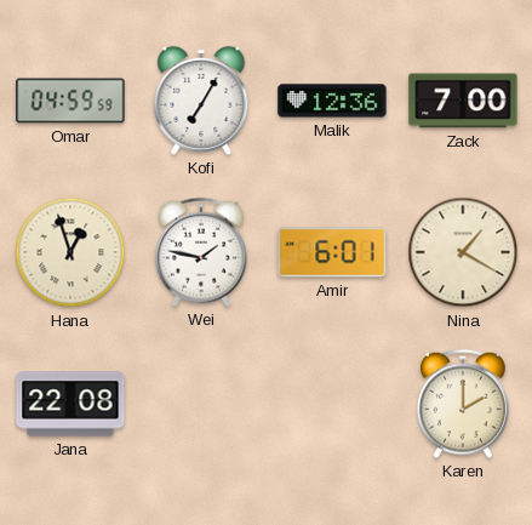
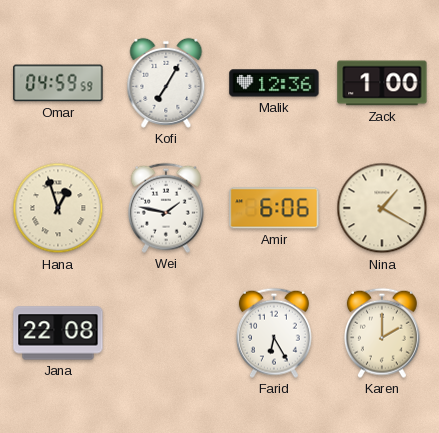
Zack: 7:00 -> 1:00 (382, 83)
Amir: 6:01 -> 6:06 (274, 208)
Farid: none -> 6:25 (274, 333)
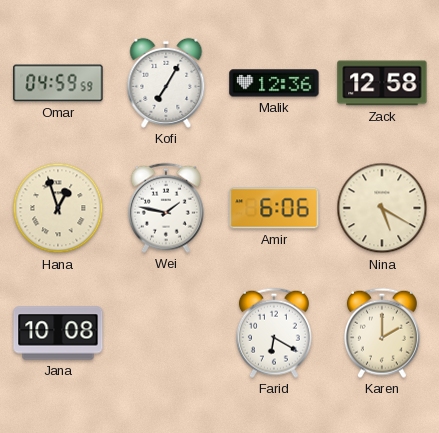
Zack: 1:00 -> 12:58 (382, 83)
Nina: 1:20 -> 5:20 (382, 208)
Jana: 22:08 -> 10:08 (58, 333)
Farid: 6:25 -> 6:20 (274, 333)
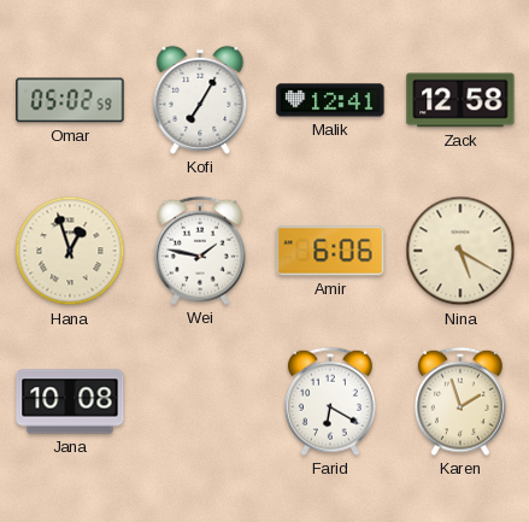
Omar: 04:59 -> 05:02 (70, 100)
Malik: 12:36 -> 12:41 (330, 100)
Karen: 2:00 -> 1:57 (460, 401)
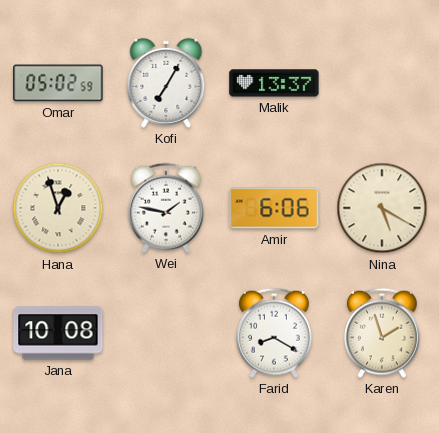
Malik: 12:41 -> 13:37 (274, 83)
Zack: 12:58 -> none (460, 100)
Farid: 6:20 -> 8:20 (274, 333)
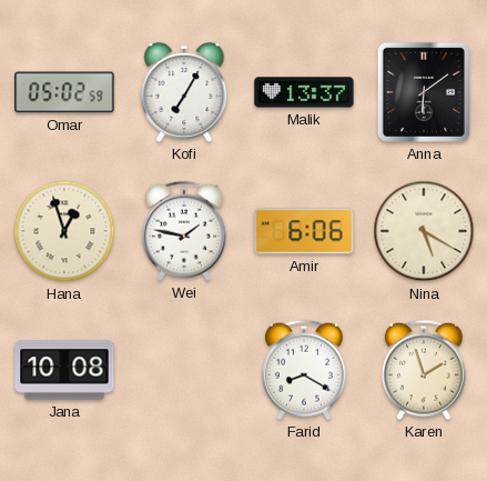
Anna: none -> 6:09 (424, 92)
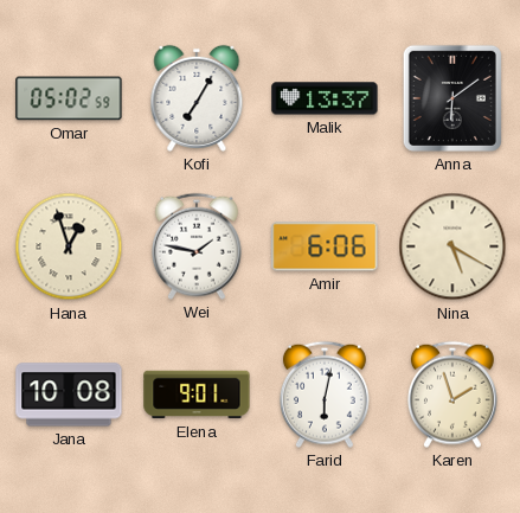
Elena: none -> 9:01 (197, 395)
Farid: 8:20 -> 6:02 (325, 395)
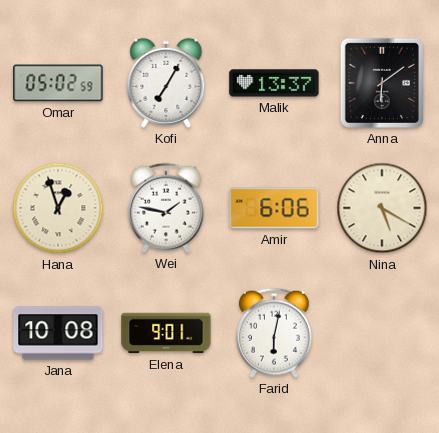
Karen: 1:57 -> none (452, 395)
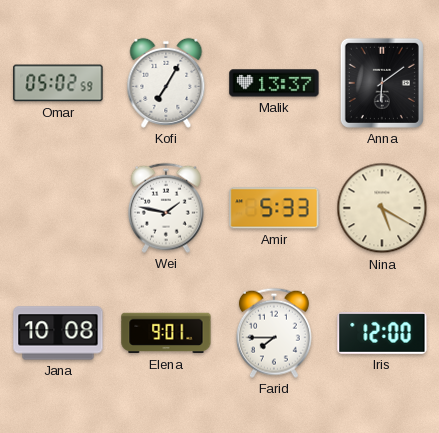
Hana: 12:57 -> none (58, 208)
Amir: 6:06 -> 5:33 (274, 208)
Farid: 6:02 -> 7:45 (274, 333)
Iris: none -> 12:00 (382, 333)
